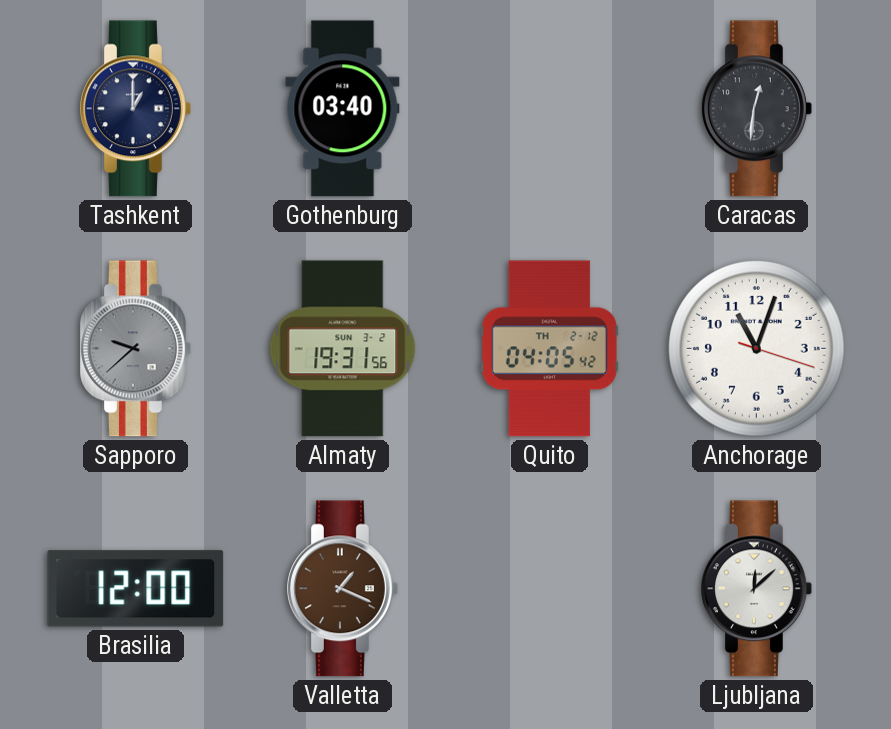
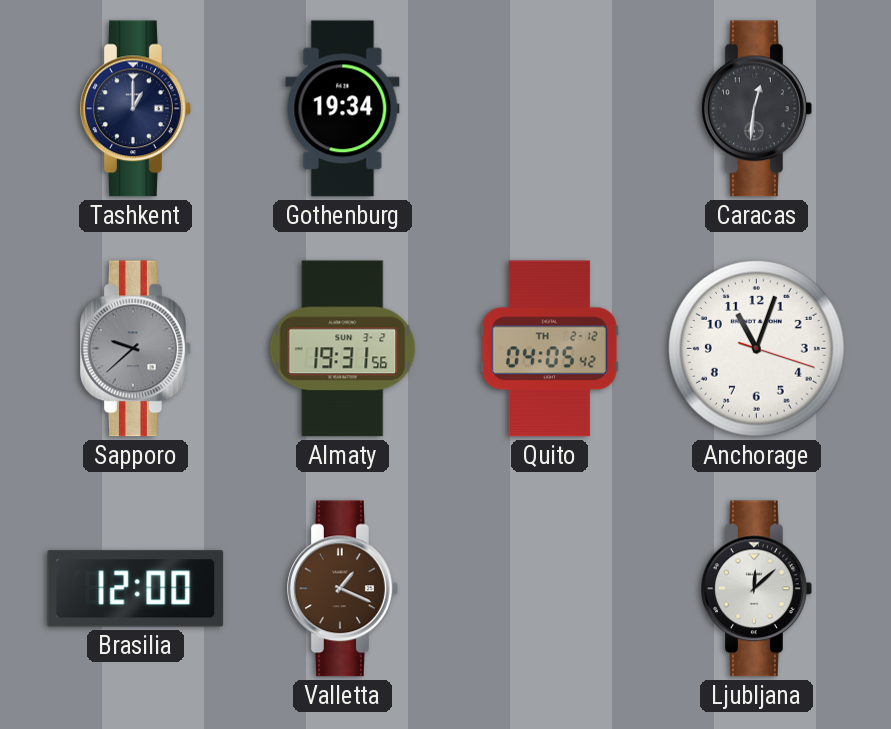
Gothenburg: 03:40 -> 19:34 (343, 109)
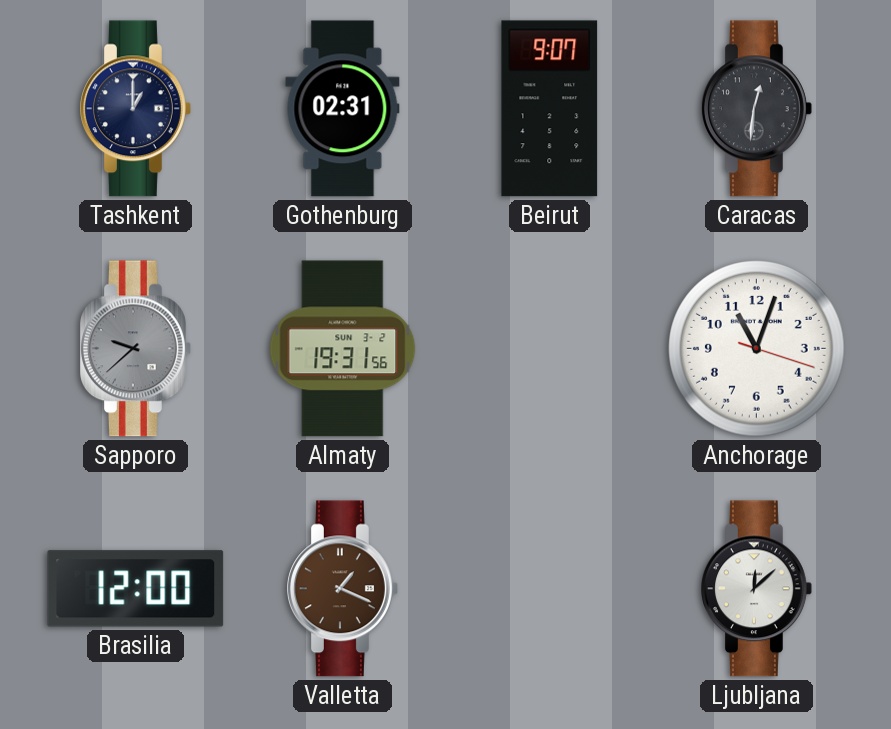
Gothenburg: 19:34 -> 02:31 (343, 109)
Beirut: none -> 9:07 (550, 109)
Quito: 04:05 -> none (549, 349)
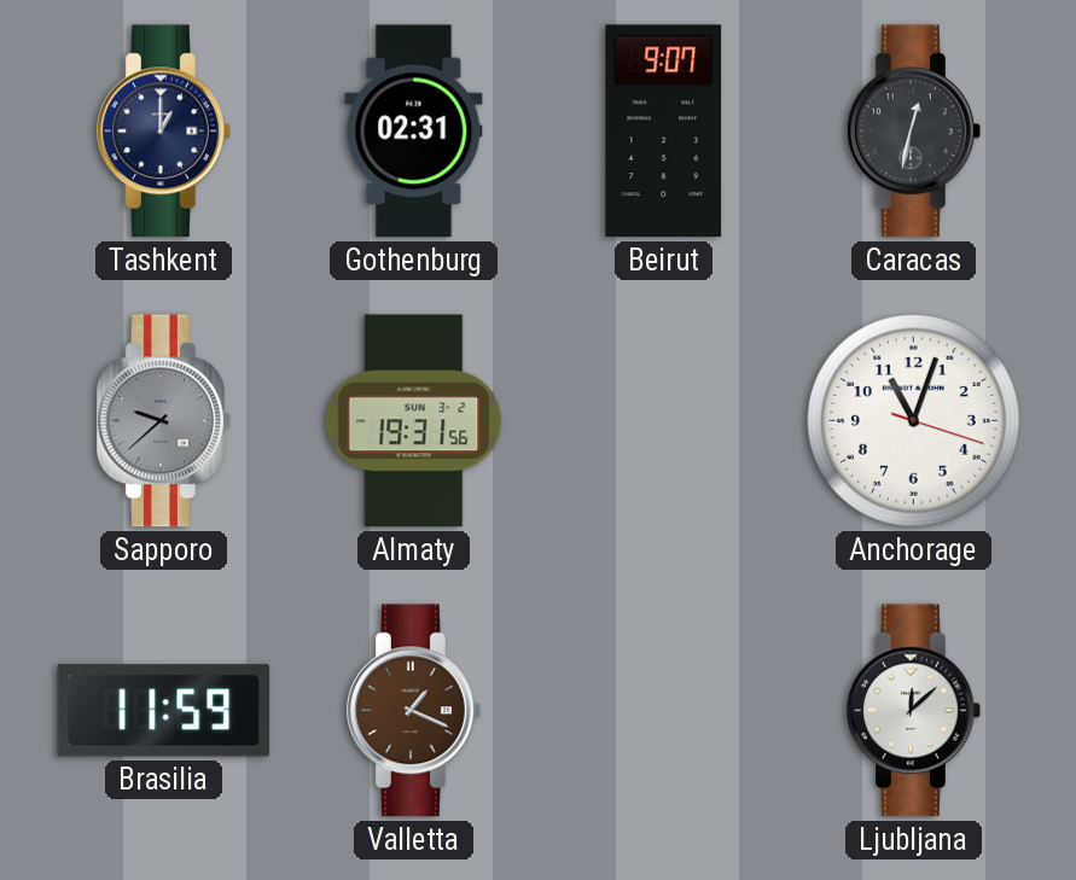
Caracas: 12:31 -> 12:32 (914, 132)
Brasilia: 12:00 -> 11:59 (164, 711)
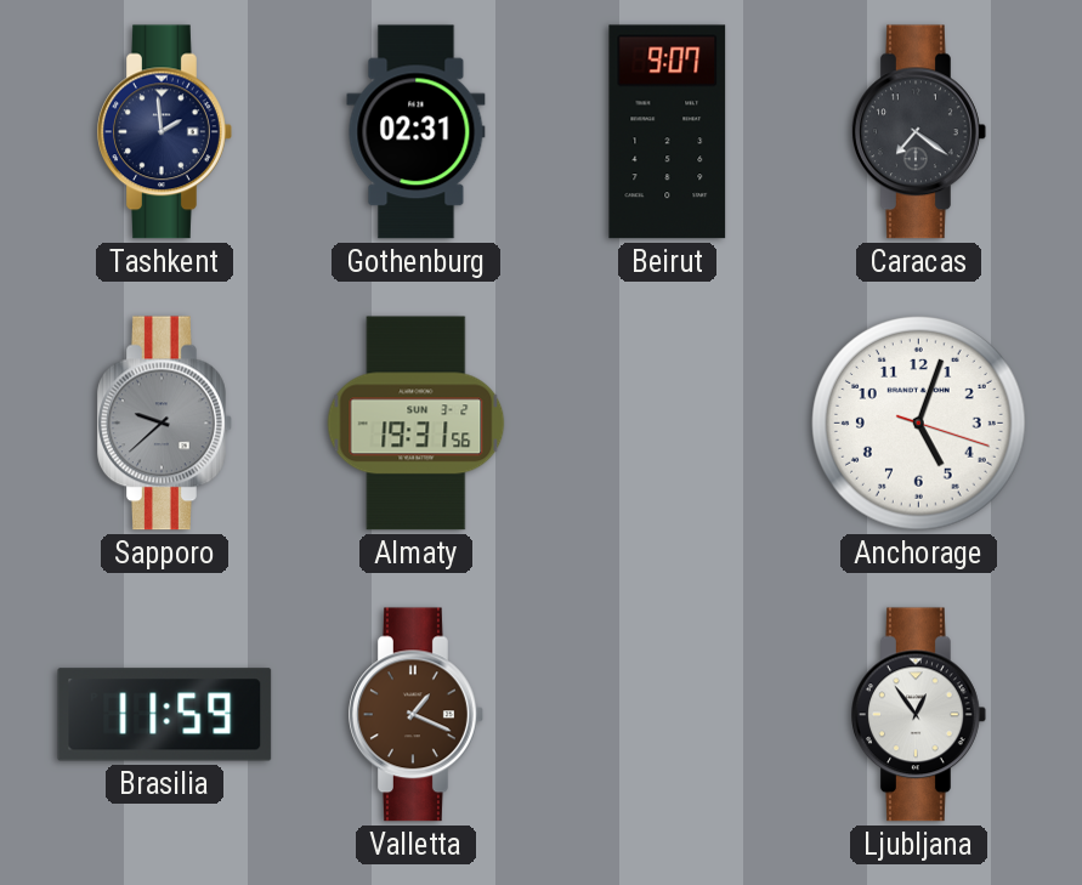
Tashkent: 1:00 -> 1:59 (165, 132)
Caracas: 12:32 -> 7:21 (919, 132)
Anchorage: 11:03 -> 5:03 (919, 424)
Ljubljana: 12:08 -> 12:54 (919, 715)
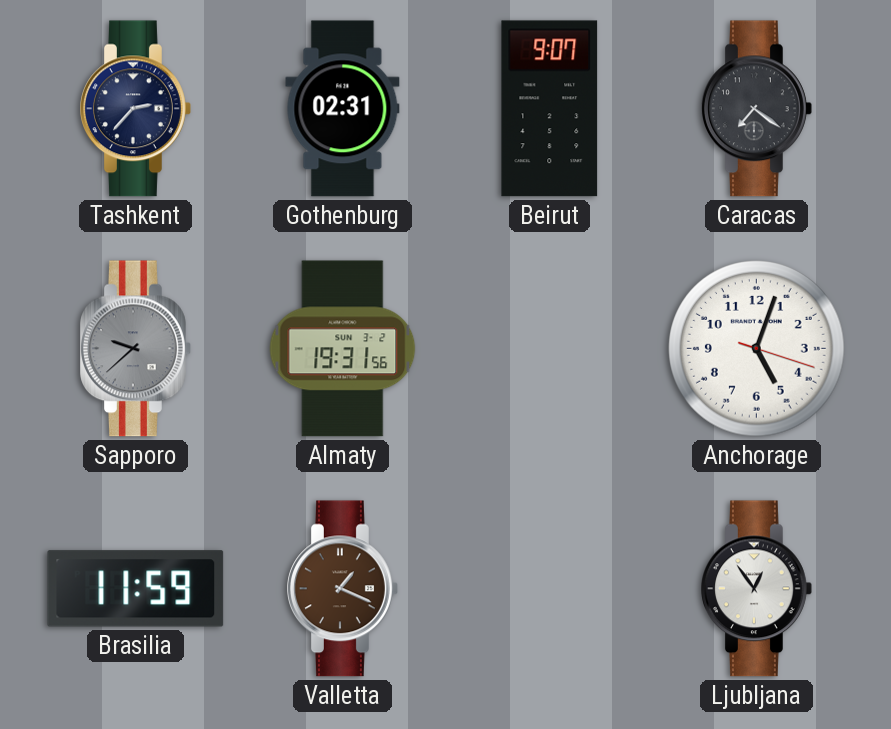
Tashkent: 1:59 -> 2:37 (136, 109)
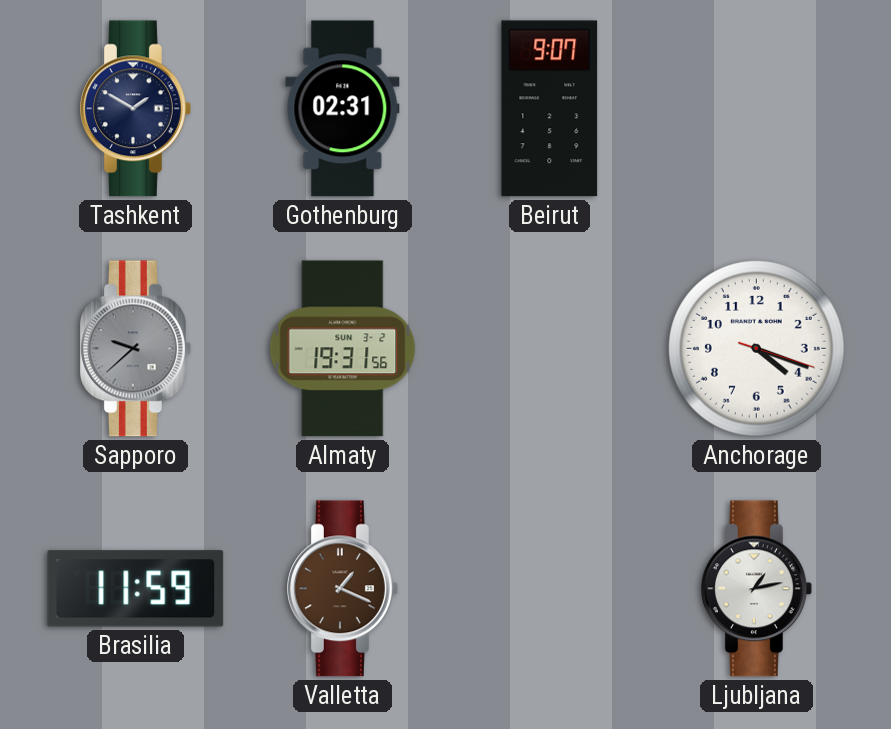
Tashkent: 2:37 -> 1:50 (136, 109)
Caracas: 7:21 -> none (757, 109)
Anchorage: 5:03 -> 4:18 (757, 349)
Ljubljana: 12:54 -> 1:13 (757, 589)
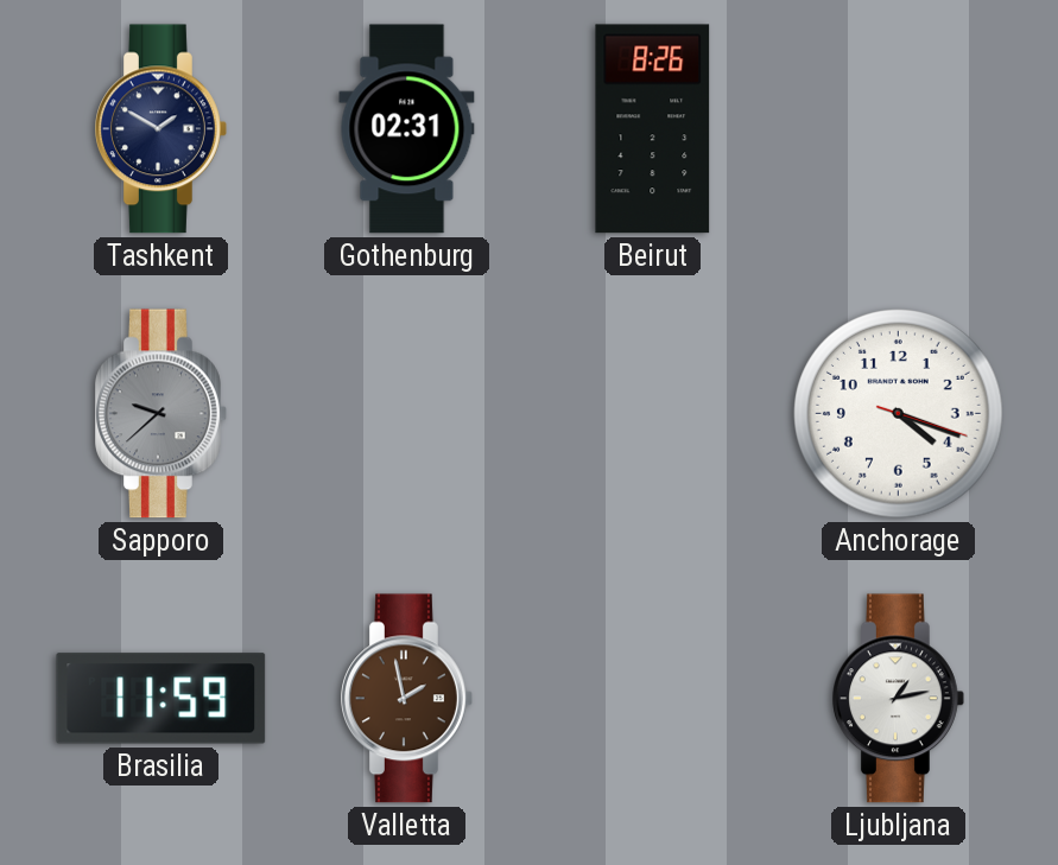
Beirut: 9:07 -> 8:26 (653, 129)
Almaty: 19:31 -> none (343, 349)
Valletta: 1:19 -> 1:58 (407, 699)
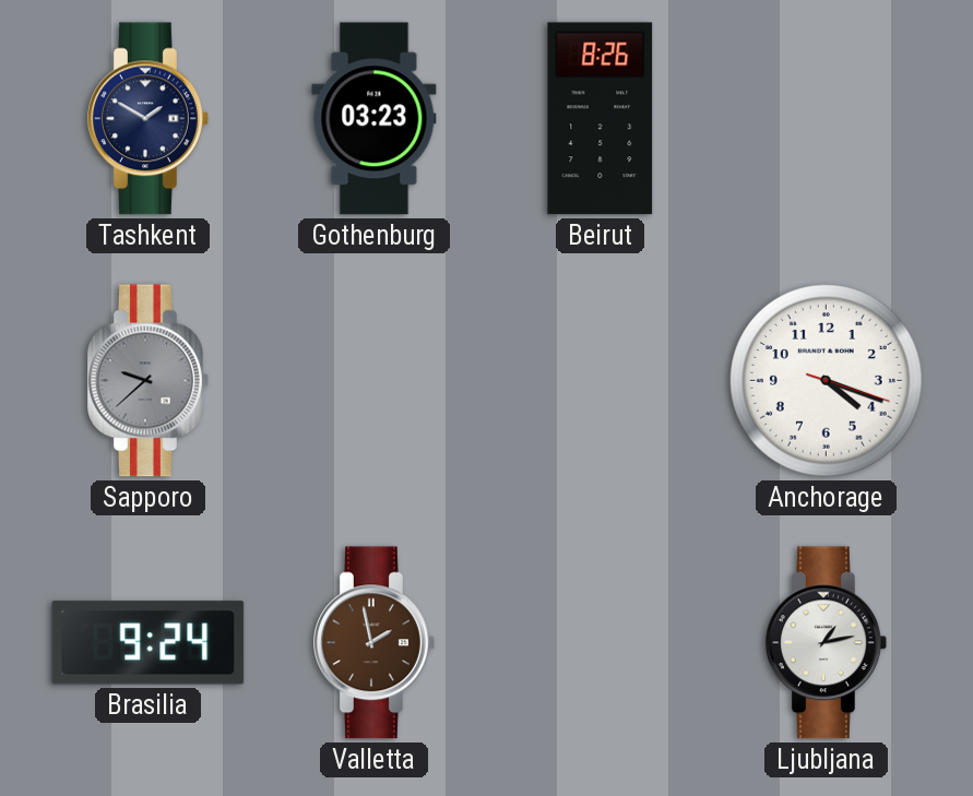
Gothenburg: 02:31 -> 03:23 (375, 119)
Brasilia: 11:59 -> 9:24 (149, 643)
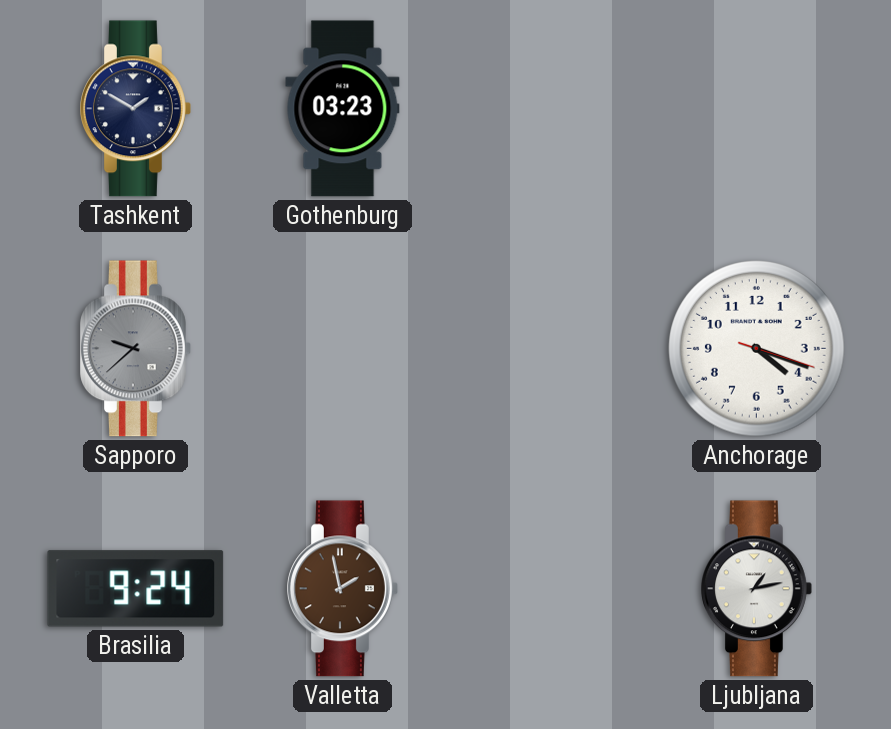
Beirut: 8:26 -> none (601, 119)
